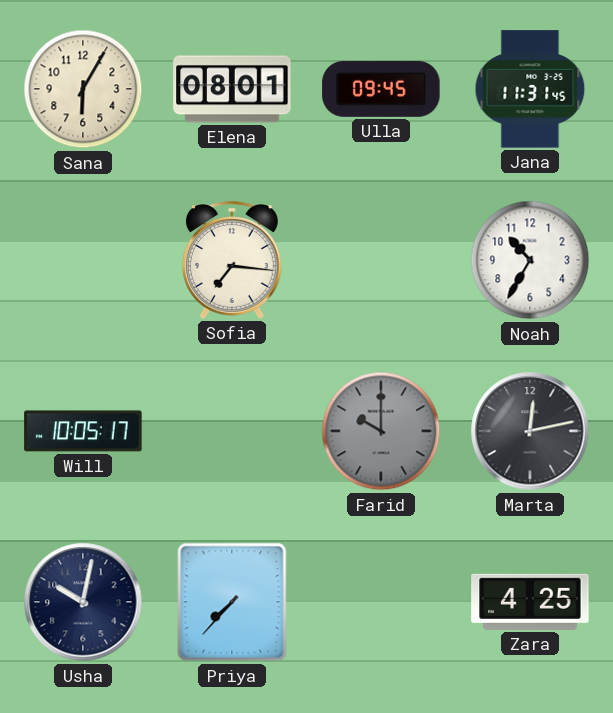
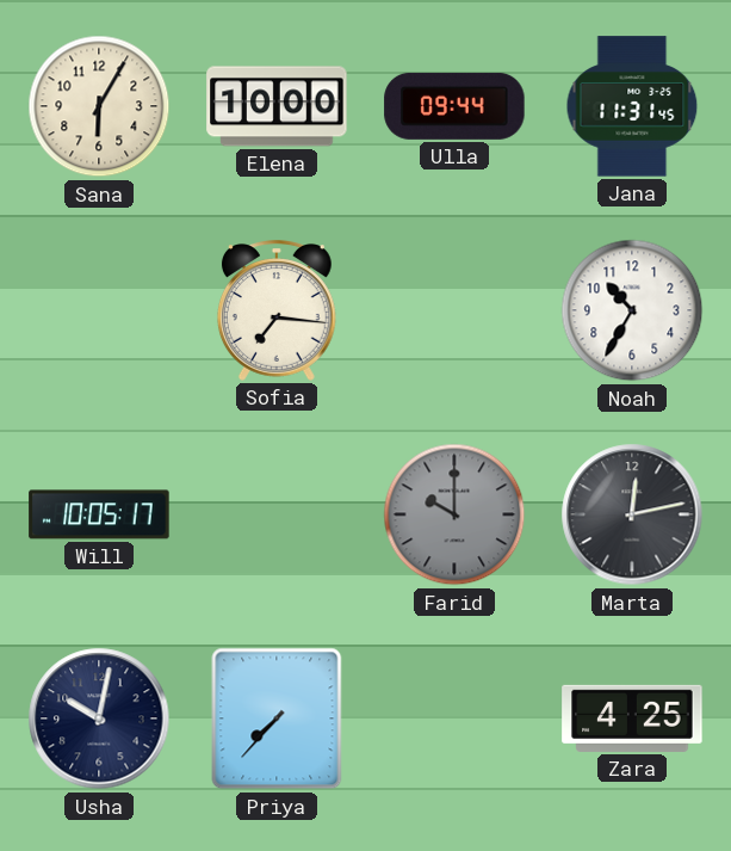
Elena: 08:01 -> 10:00 (277, 106)
Ulla: 09:45 -> 09:44 (454, 106)
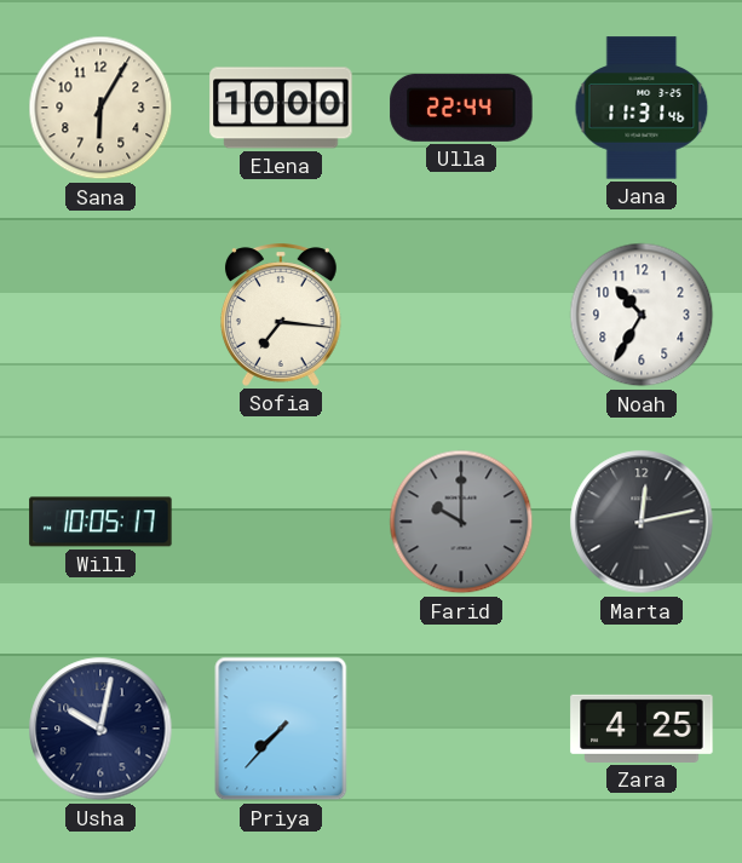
Ulla: 09:44 -> 22:44 (461, 108)
Jana: 11:31:45 -> 11:31:46 (642, 108)
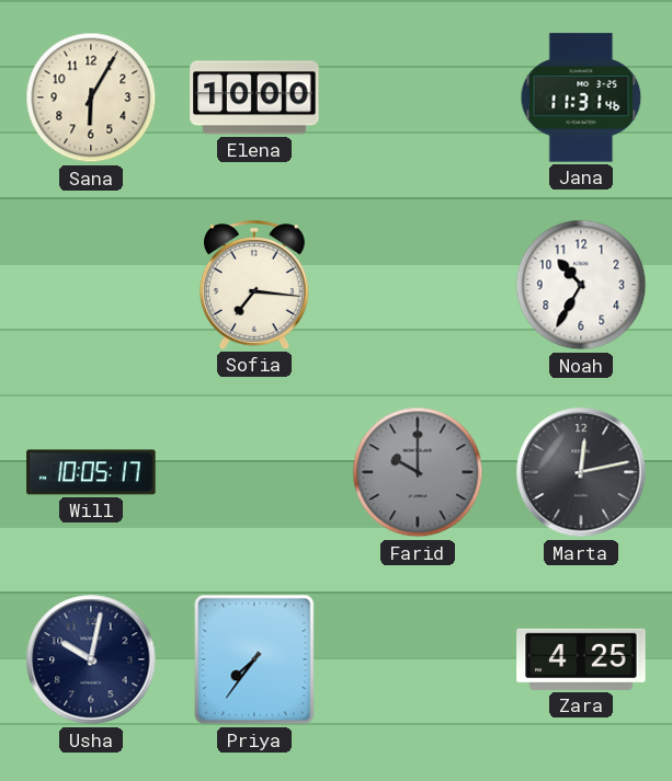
Ulla: 22:44 -> none (461, 108)
Priya: 7:37 -> 7:36 (254, 659)
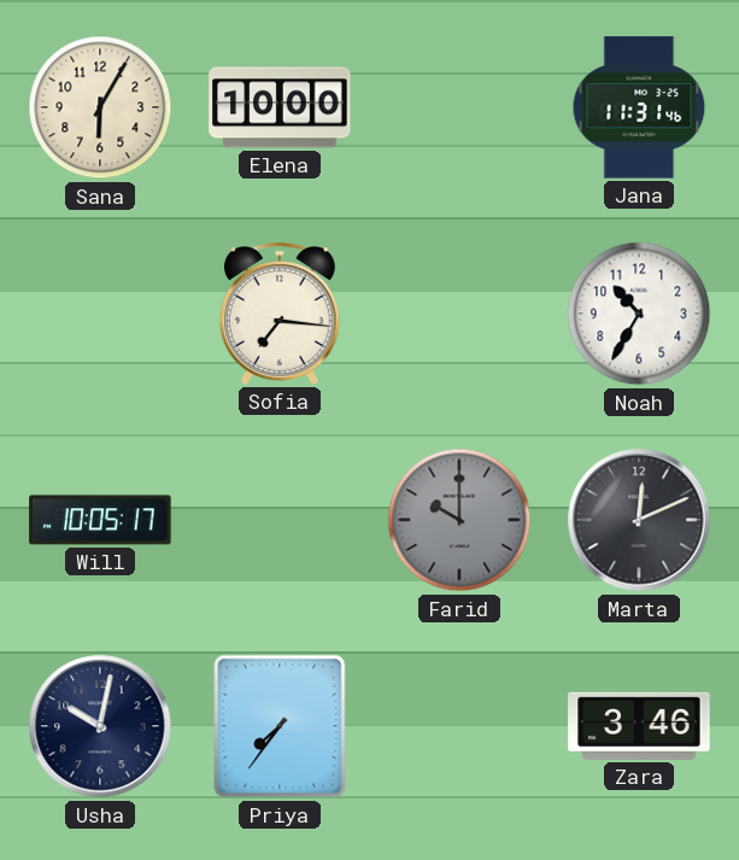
Marta: 12:13 -> 12:11 (639, 520)
Zara: 4:25 -> 3:46 (639, 726)
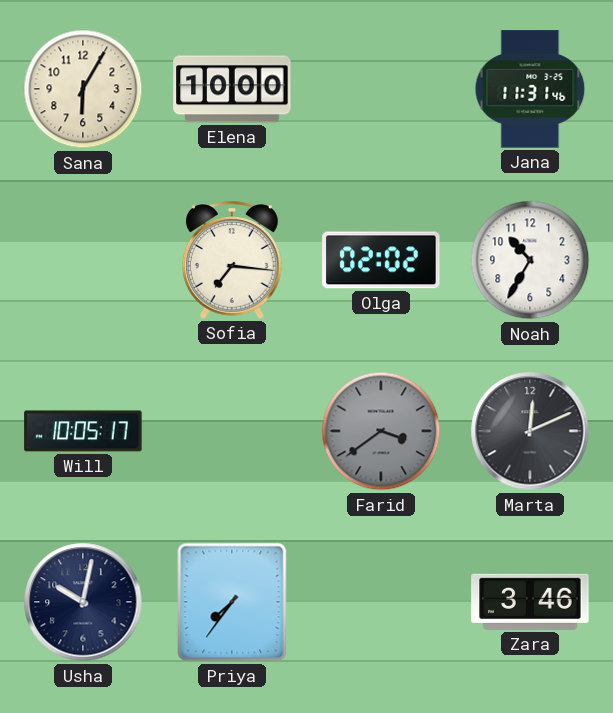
Olga: none -> 02:02 (381, 260)
Farid: 10:00 -> 3:39 (381, 431)
